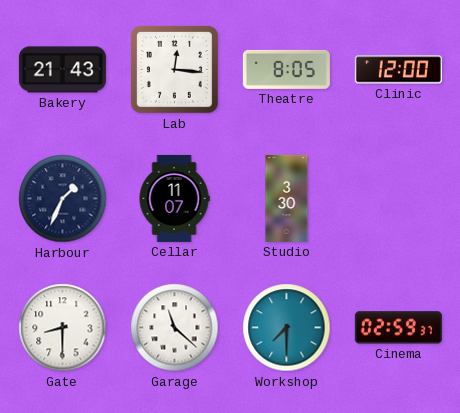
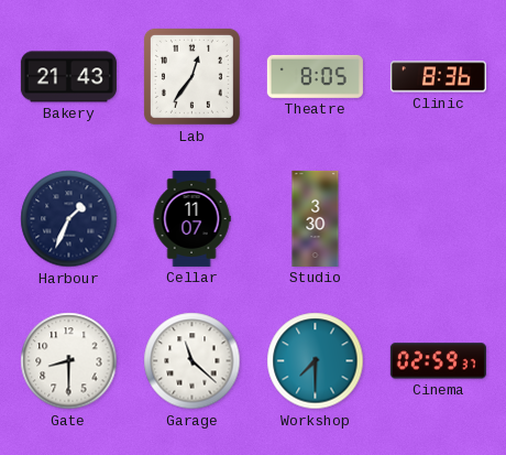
Lab: 12:16 -> 12:36 (191, 76)
Clinic: 12:00 -> 8:36 (438, 77)
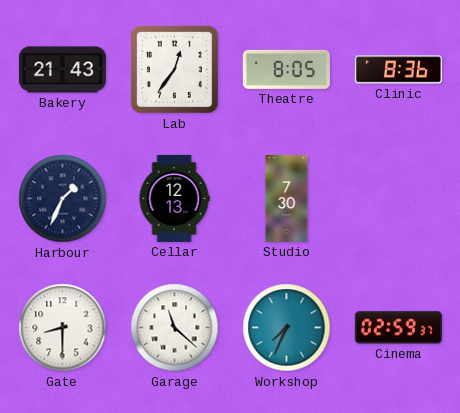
Cellar: 11:07 -> 12:13 (174, 198)
Studio: 3:30 -> 7:30 (287, 198)
Workshop: 7:30 -> 7:34 (287, 328)
